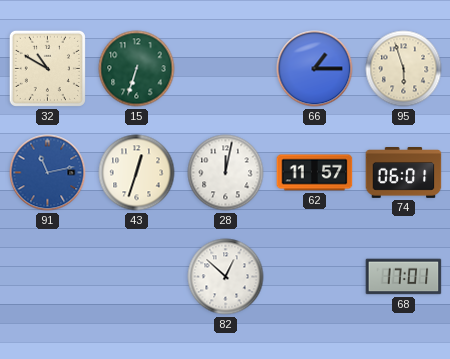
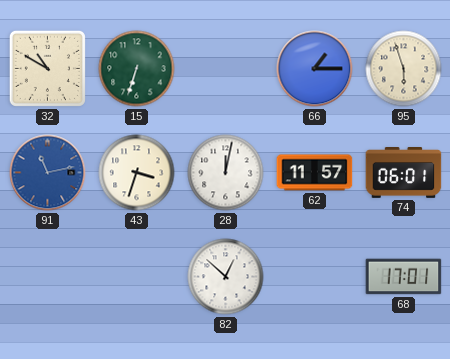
43: 12:33 -> 3:33 (137, 173)
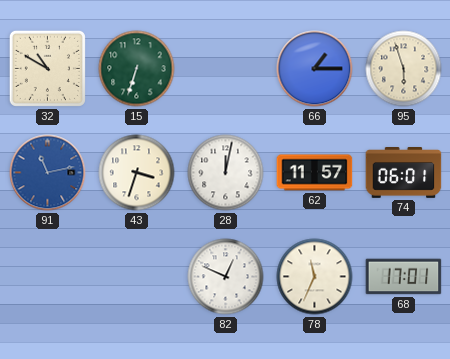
82: 12:52 -> 12:49 (226, 277)
78: none -> 11:34 (315, 277)
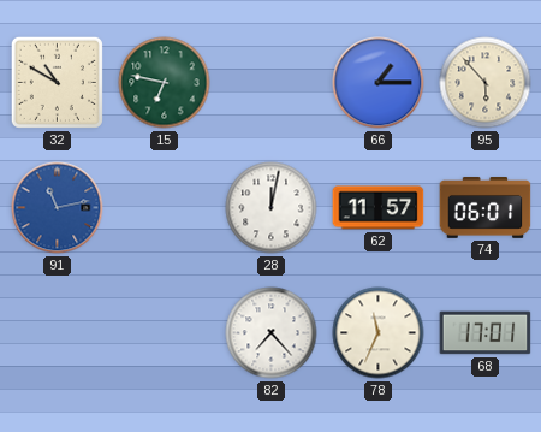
15: 6:33 -> 6:47 (165, 83)
95: 5:57 -> 5:53 (486, 83)
43: 3:33 -> none (137, 173)
82: 12:49 -> 7:23 (272, 333)
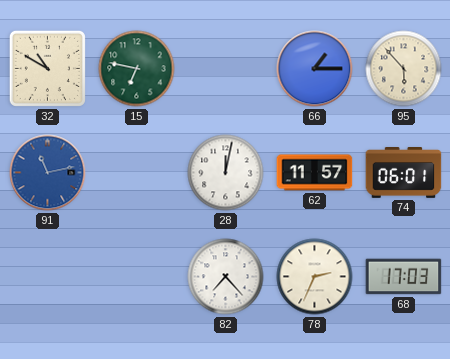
78: 11:34 -> 2:34 (315, 277)
68: 17:01 -> 17:03 (404, 277)
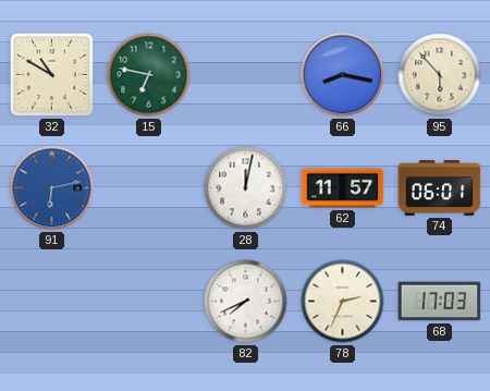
66: 1:15 -> 8:17 (343, 75)
91: 11:13 -> 6:13 (52, 188)
82: 7:23 -> 7:41 (246, 302)
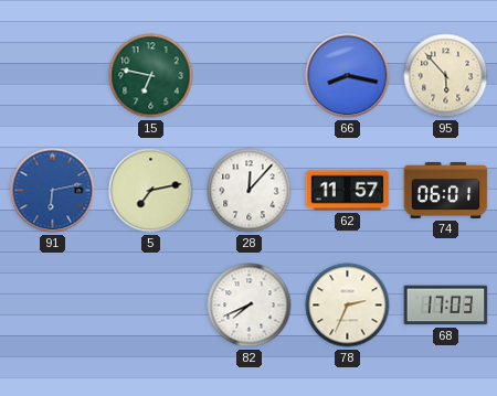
32: 10:50 -> none (51, 74)
5: none -> 7:13 (151, 191)
28: 12:02 -> 12:07 (250, 191)
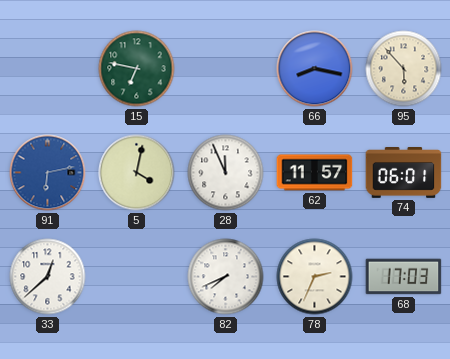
5: 7:13 -> 4:02 (137, 173)
28: 12:07 -> 11:56 (226, 173)
33: none -> 12:38 (48, 277)
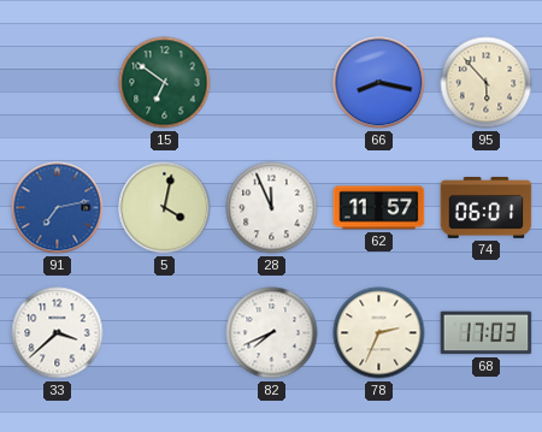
15: 6:47 -> 6:51 (165, 83)
91: 6:13 -> 7:13 (58, 208)
33: 12:38 -> 3:38 (58, 333)
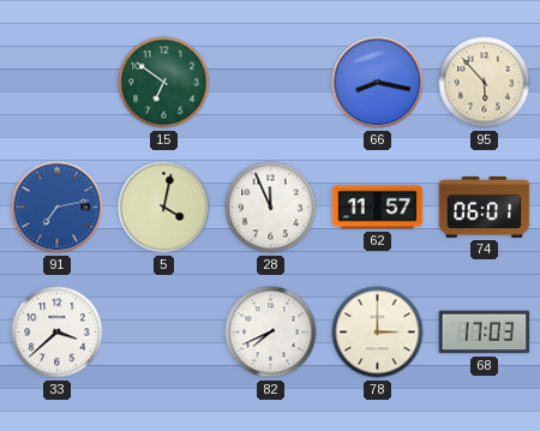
78: 2:34 -> 3:00 (378, 333)
